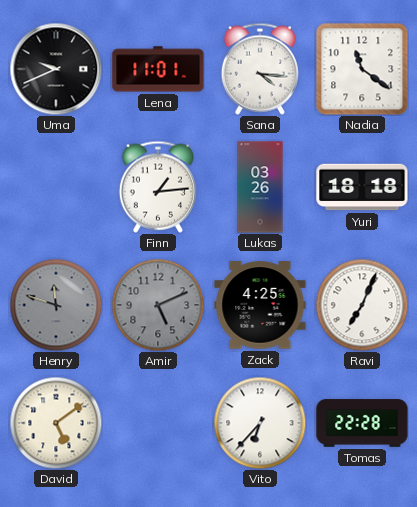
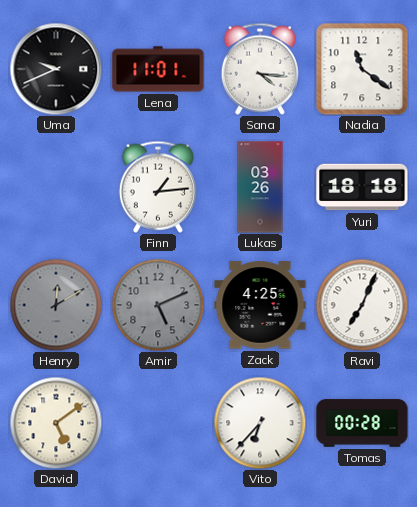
Henry: 11:48 -> 12:10 (56, 305)
Tomas: 22:28 -> 00:28 (362, 423)
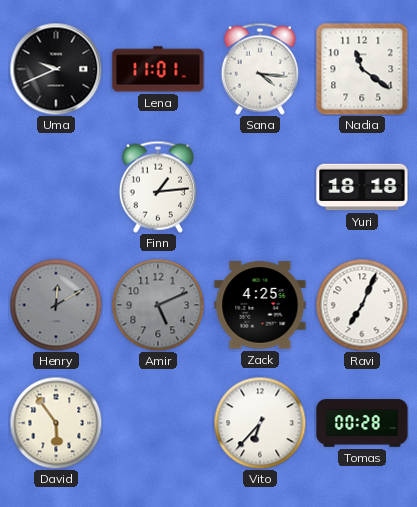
Lukas: 03:26 -> none (260, 187)
David: 5:09 -> 5:54 (56, 423)
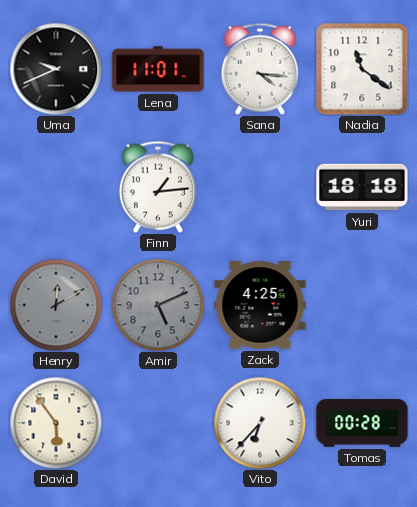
Ravi: 7:04 -> none (362, 305)
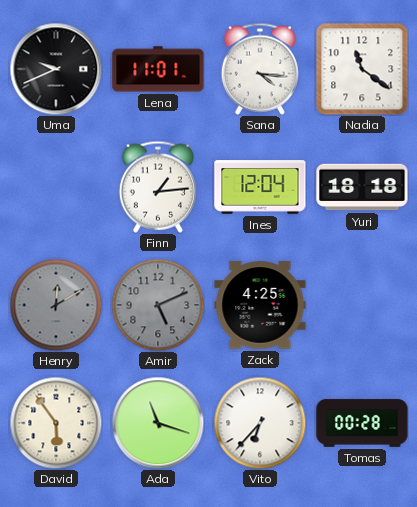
Ines: none -> 12:04 (260, 187)
Ada: none -> 11:18 (158, 423)
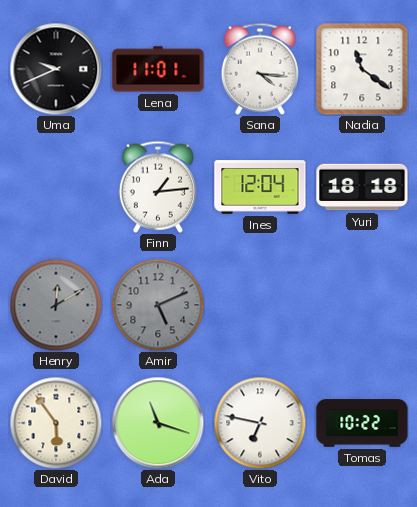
Zack: 4:25 -> none (260, 305)
Vito: 6:37 -> 6:47 (260, 423)
Tomas: 00:28 -> 10:22 (362, 423)
